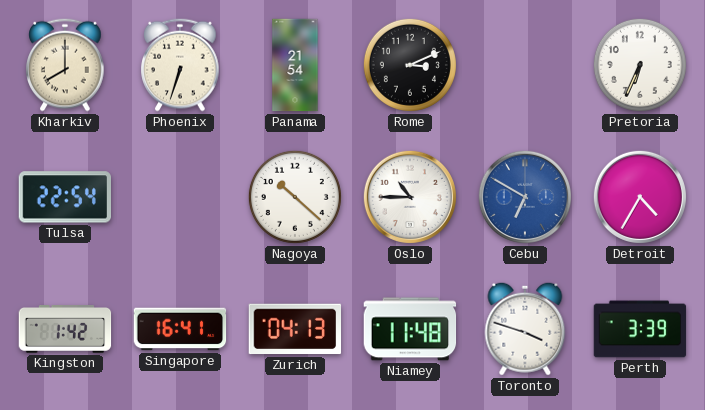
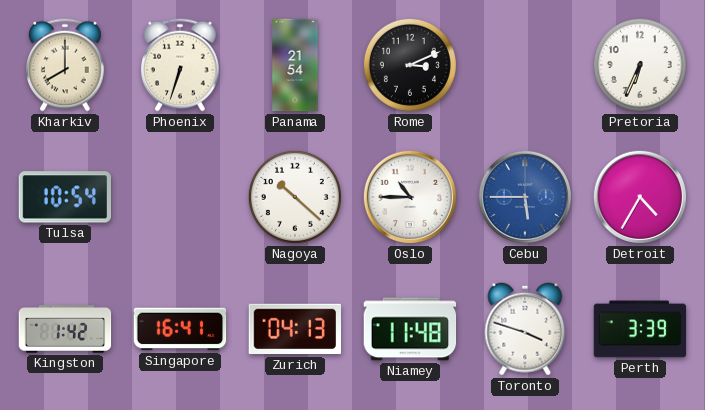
Tulsa: 22:54 -> 10:54 (64, 197)
Cebu: 6:50 -> 5:45 (525, 197)
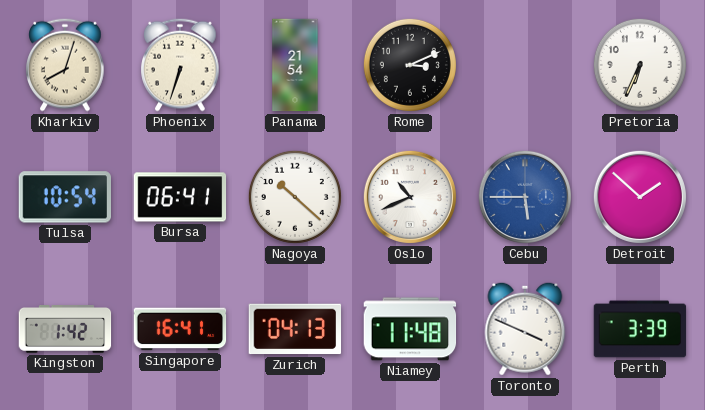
Kharkiv: 8:00 -> 8:03 (65, 65)
Bursa: none -> 06:41 (180, 197)
Oslo: 10:45 -> 10:41 (410, 197)
Detroit: 4:35 -> 1:52 (640, 197)
Toronto: 3:48 -> 3:49 (525, 329)
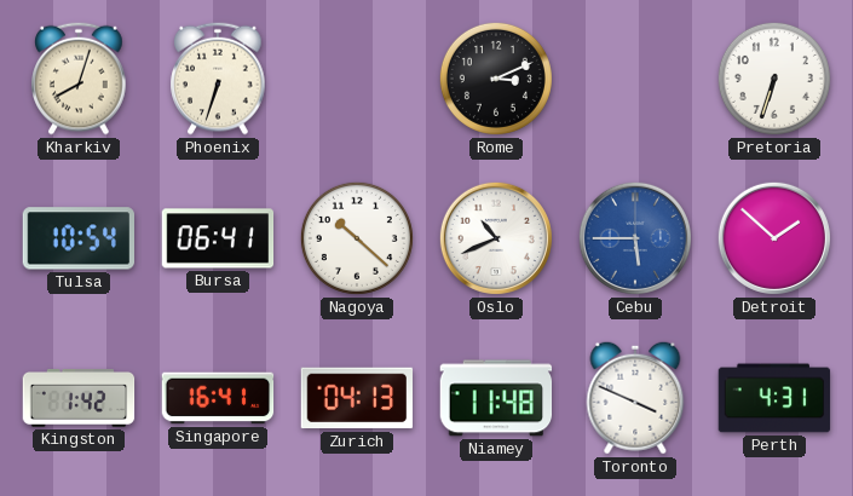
Panama: 21:54 -> none (295, 65)
Pretoria: 6:34 -> 6:33 (774, 79)
Perth: 3:39 -> 4:31 (774, 398)
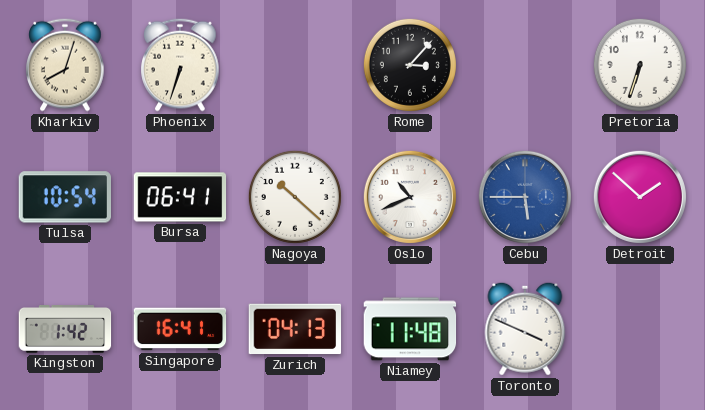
Rome: 3:11 -> 3:07 (410, 65)
Perth: 4:31 -> none (774, 398)
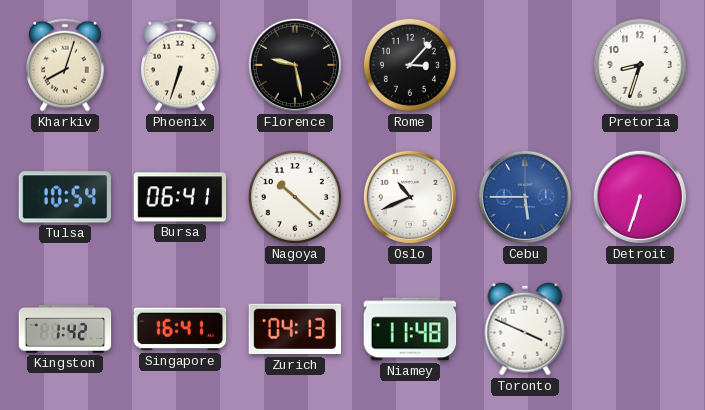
Florence: none -> 9:28 (295, 65)
Pretoria: 6:33 -> 8:33 (640, 65)
Detroit: 1:52 -> 6:33 (640, 197)
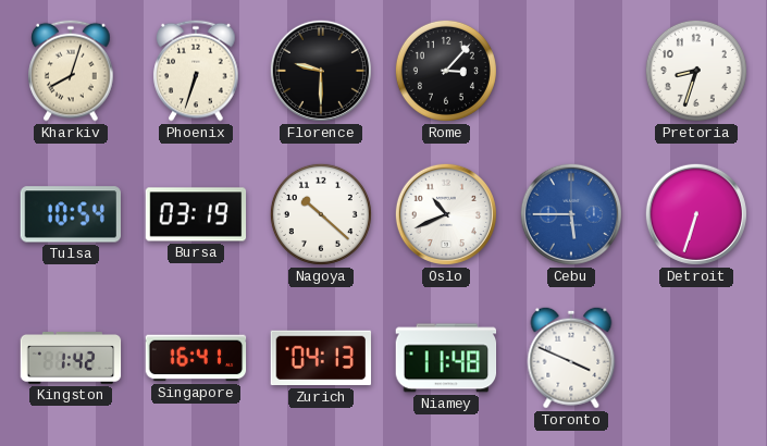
Florence: 9:28 -> 9:30 (321, 71)
Bursa: 06:41 -> 03:19 (196, 214)
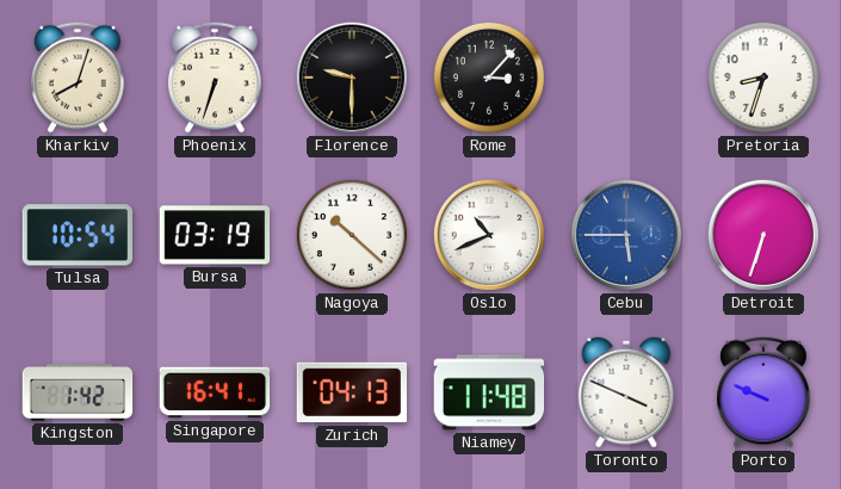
Porto: none -> 9:49 (763, 392)
